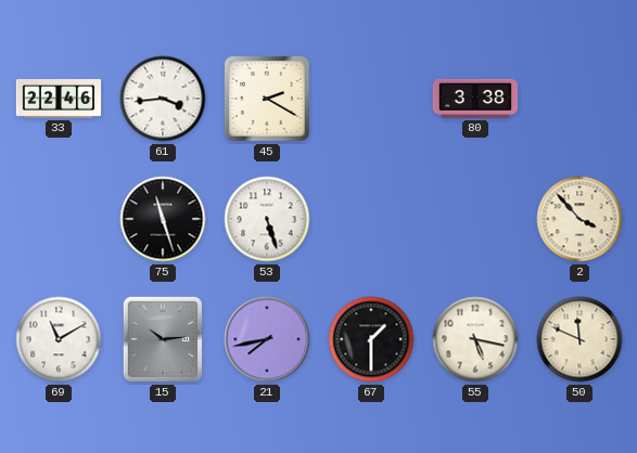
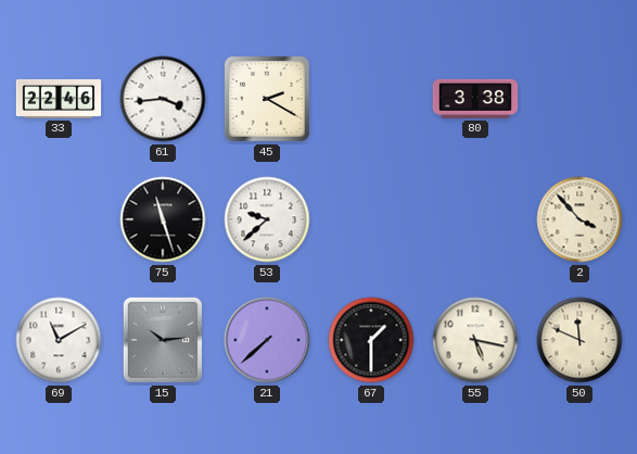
53: 5:27 -> 9:38 (267, 219)
21: 7:43 -> 7:38 (267, 340)
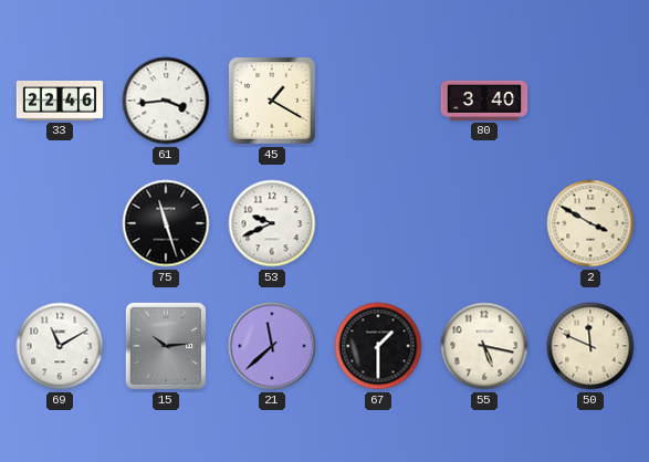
45: 2:20 -> 1:20 (273, 102)
80: 3:38 -> 3:40 (484, 101)
53: 9:38 -> 9:41 (272, 223)
2: 3:53 -> 3:50 (590, 223)
21: 7:38 -> 11:38 (272, 346)
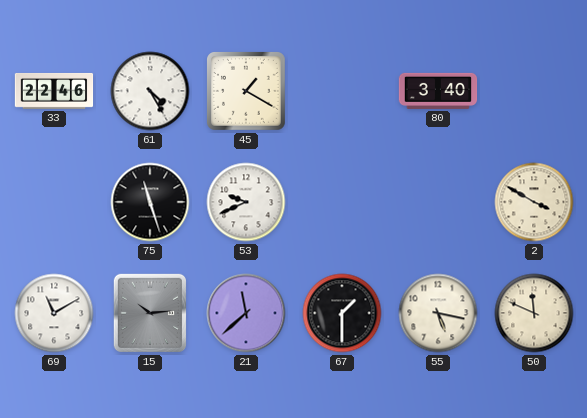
61: 3:44 -> 4:25 (150, 91)
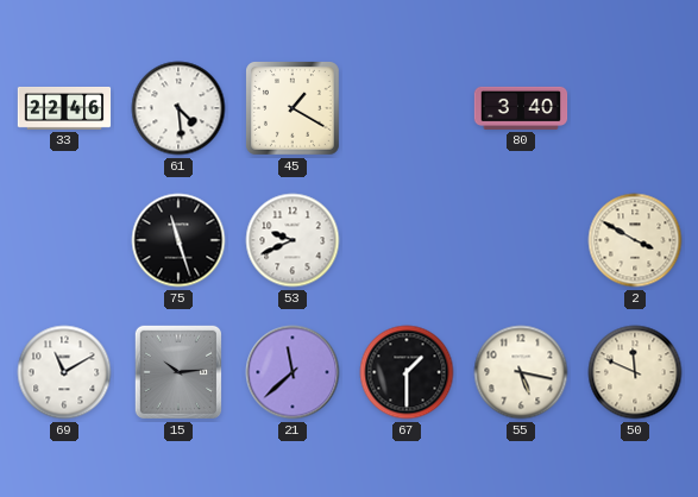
61: 4:25 -> 4:29 (178, 108)
